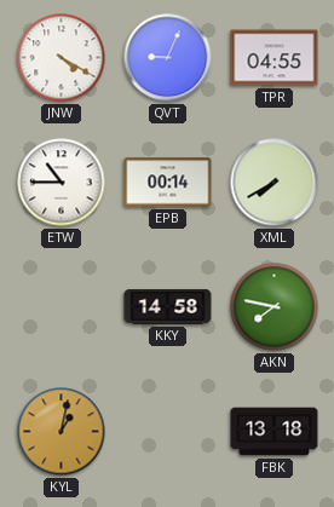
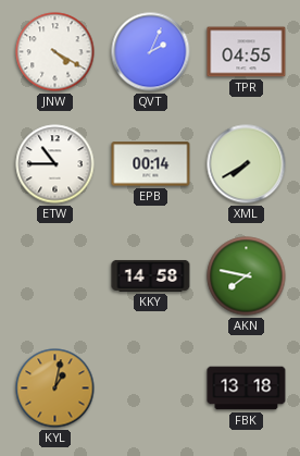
QVT: 9:04 -> 2:04 (151, 52)
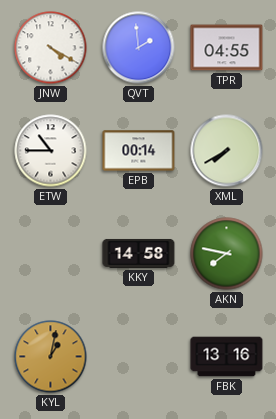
QVT: 2:04 -> 1:59 (139, 48)
FBK: 13:18 -> 13:16 (227, 357)
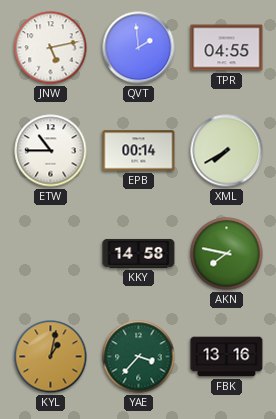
JNW: 4:20 -> 5:13 (51, 48)
YAE: none -> 3:37 (139, 357)
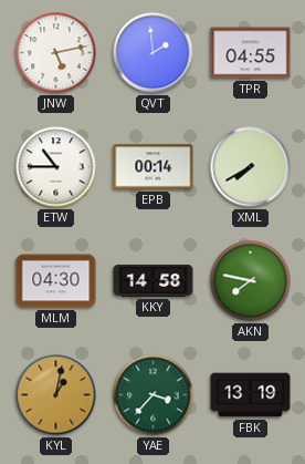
MLM: none -> 04:30 (56, 281)
FBK: 13:16 -> 13:19 (251, 395)
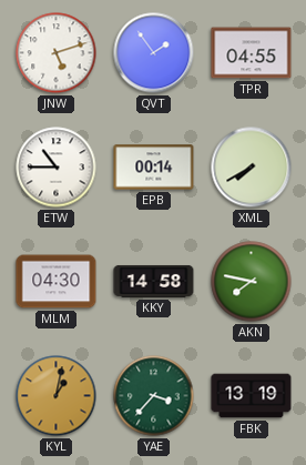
JNW: 5:13 -> 5:12 (57, 53)
QVT: 1:59 -> 1:54 (154, 53)
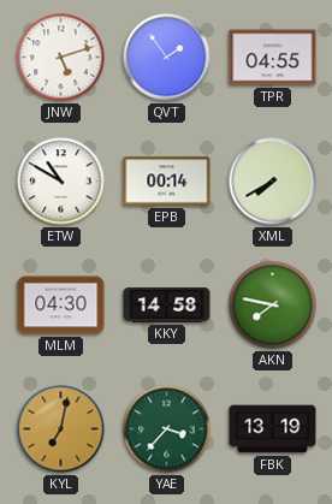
ETW: 10:45 -> 10:50 (61, 182)
KYL: 1:02 -> 7:02 (61, 429)
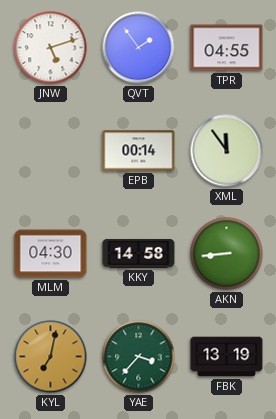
ETW: 10:50 -> none (61, 182)
XML: 7:40 -> 11:54 (227, 151)
AKN: 7:47 -> 8:44 (227, 254)
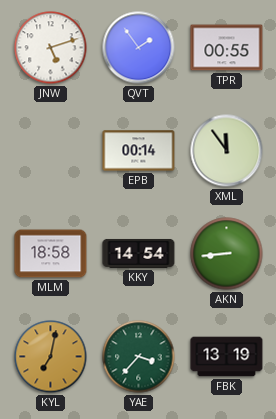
TPR: 04:55 -> 00:55 (227, 48)
MLM: 04:30 -> 18:58 (51, 254)
KKY: 14:58 -> 14:54 (139, 253)
